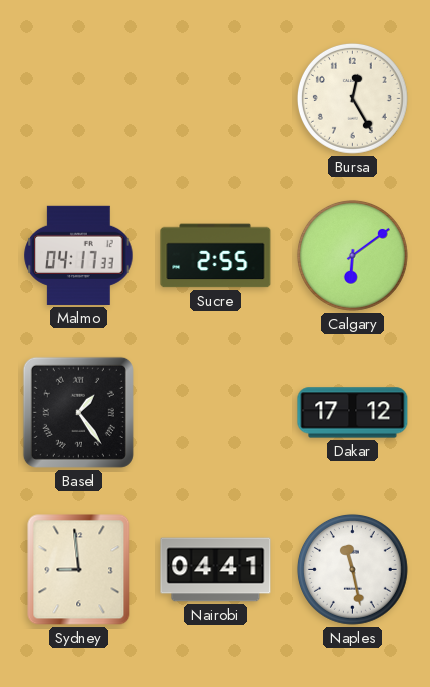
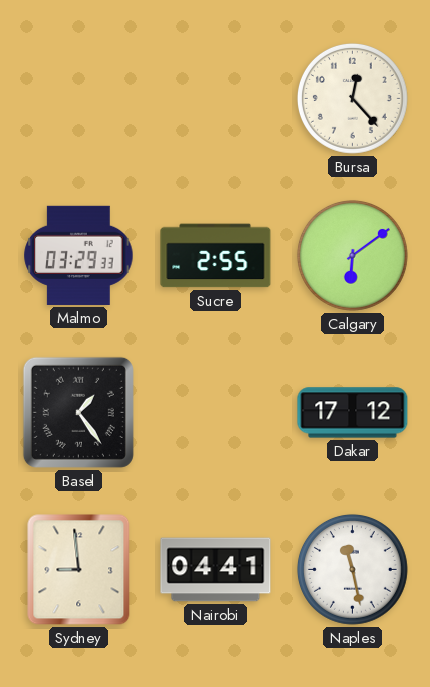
Bursa: 12:25 -> 12:23 (352, 98)
Malmo: 04:17 -> 03:29 (79, 255)
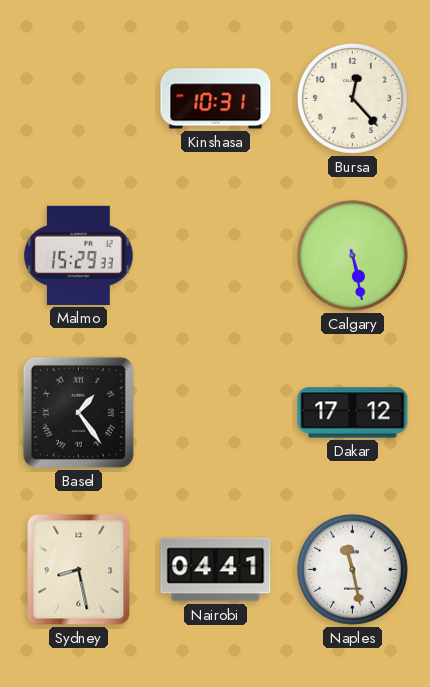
Kinshasa: none -> 10:31 (216, 99)
Malmo: 03:29 -> 15:29 (79, 255)
Sucre: 2:55 -> none (216, 256)
Calgary: 6:09 -> 5:28 (352, 255)
Sydney: 8:59 -> 8:28 (79, 570)
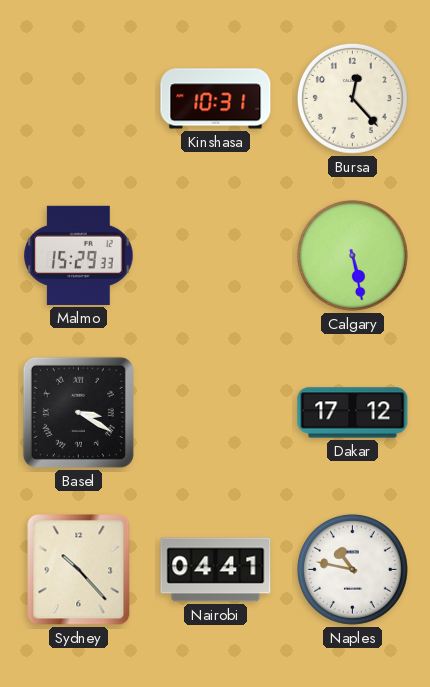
Basel: 1:24 -> 3:20 (78, 412)
Sydney: 8:28 -> 10:23 (79, 570)
Naples: 11:28 -> 10:47 (352, 569)
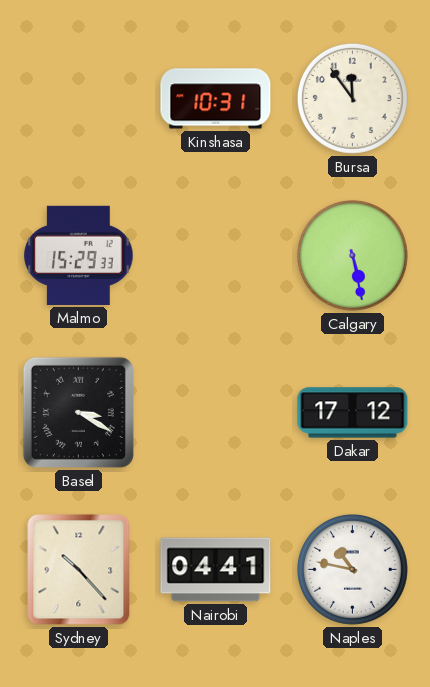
Bursa: 12:23 -> 11:54 (352, 98)
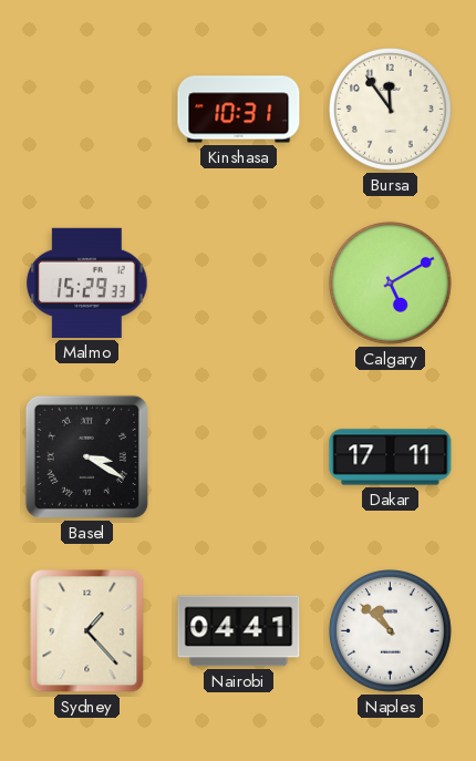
Calgary: 5:28 -> 5:10 (390, 282)
Dakar: 17:12 -> 17:11 (391, 457)
Sydney: 10:23 -> 1:23 (87, 631)
Naples: 10:47 -> 10:52 (390, 630)
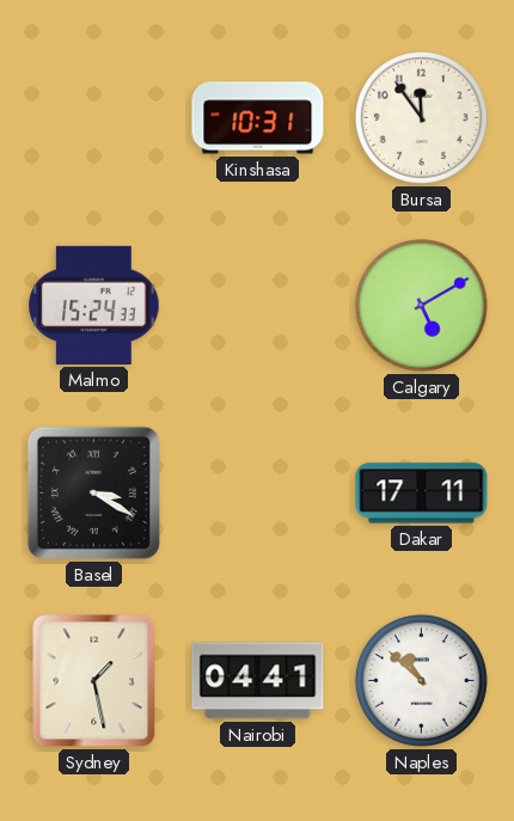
Malmo: 15:29 -> 15:24 (94, 305)
Sydney: 1:23 -> 1:28 (94, 681)
